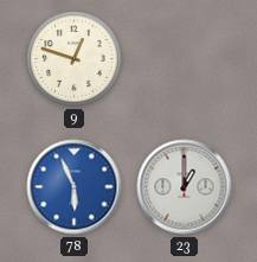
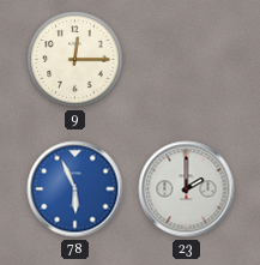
9: 12:48 -> 12:15 (75, 60)
23: 1:00 -> 2:00 (187, 189)
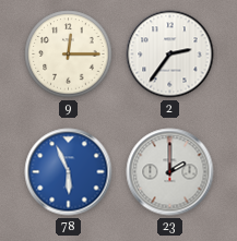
2: none -> 2:36 (170, 55)
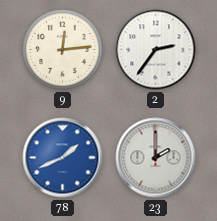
9: 12:15 -> 12:14 (63, 50)
78: 5:56 -> 1:41 (63, 158)
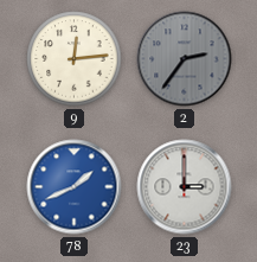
2 dial: white -> grey (185, 59)
23: 2:00 -> 3:00 (185, 187)
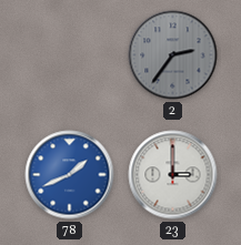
9: 12:14 -> none (75, 59)
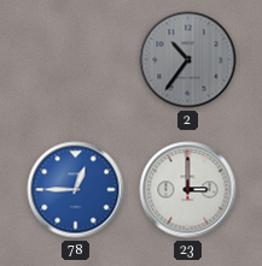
2: 2:36 -> 10:36 (188, 60)
78: 1:41 -> 12:45 (76, 190)
